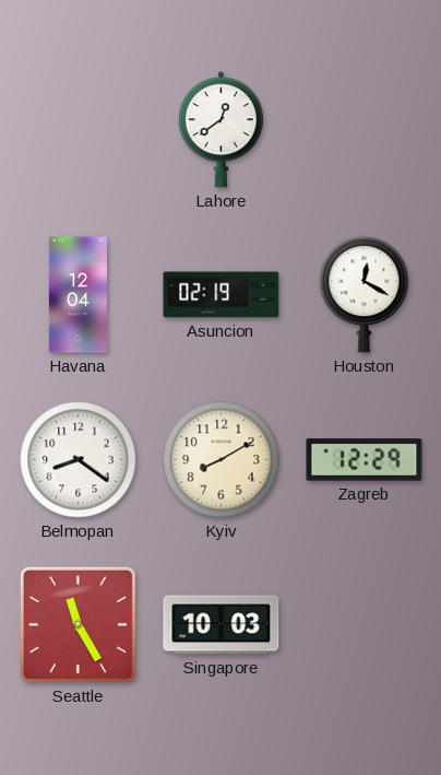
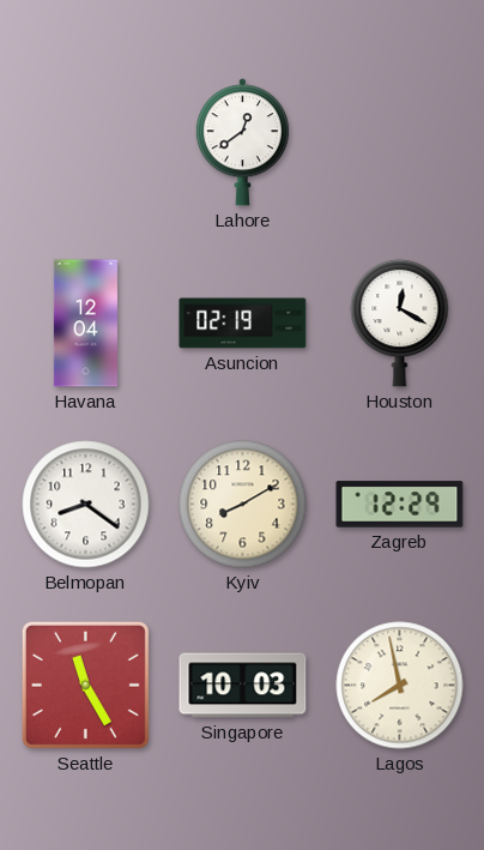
Lagos: none -> 7:58 (400, 686)
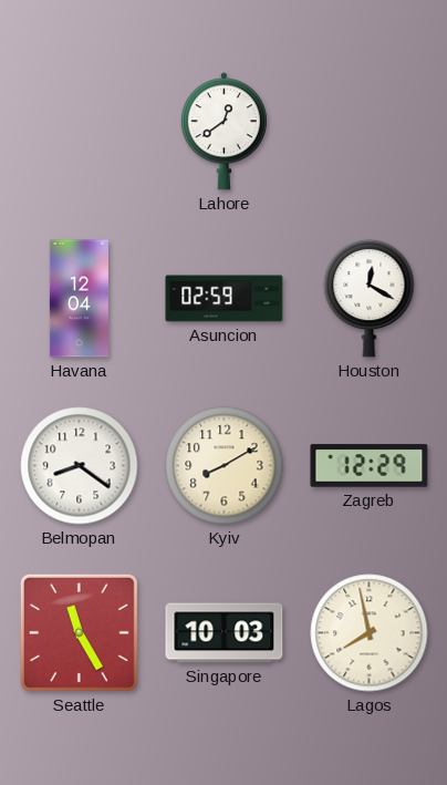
Asuncion: 02:19 -> 02:59 (225, 299)
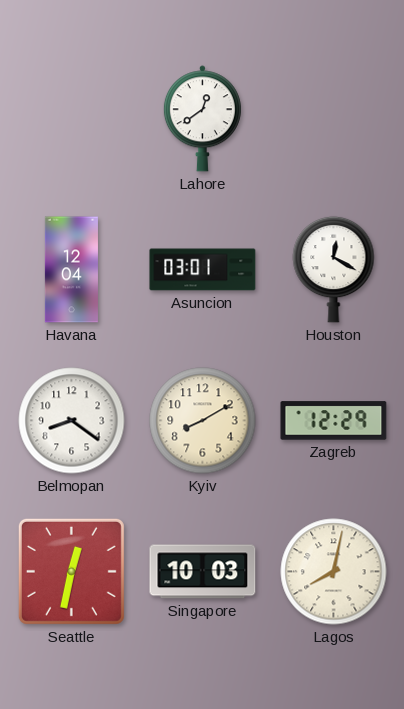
Asuncion: 02:59 -> 03:01 (203, 270)
Seattle: 11:25 -> 12:32 (71, 571)
Lagos: 7:58 -> 8:02 (334, 572)
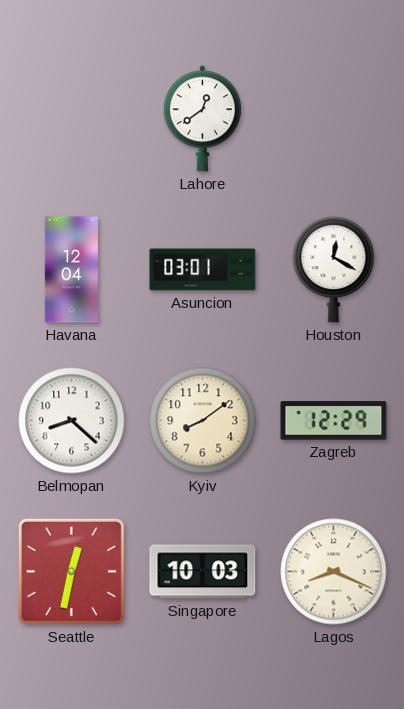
Belmopan: 8:21 -> 8:22 (72, 421)
Kyiv: 8:10 -> 8:09 (203, 421)
Lagos: 8:02 -> 8:19 (334, 572)
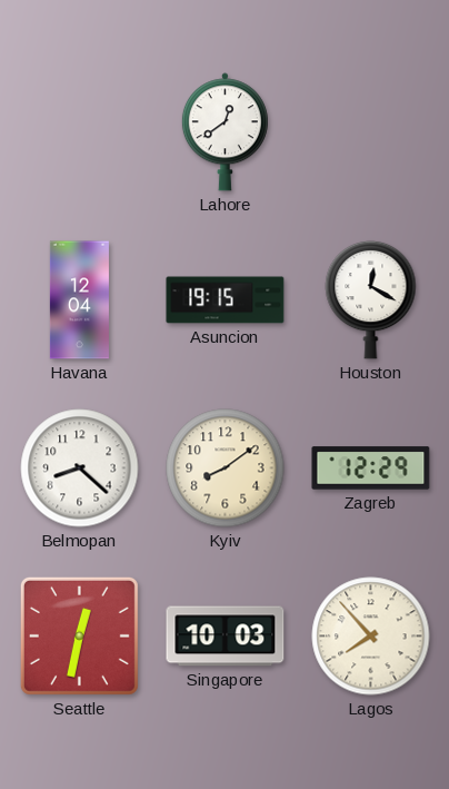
Asuncion: 03:01 -> 19:15 (226, 300)
Lagos: 8:19 -> 7:53 (371, 637)
